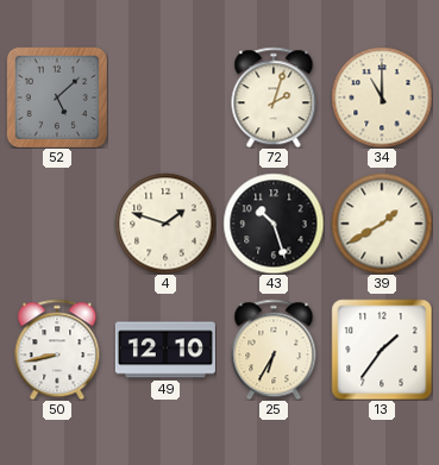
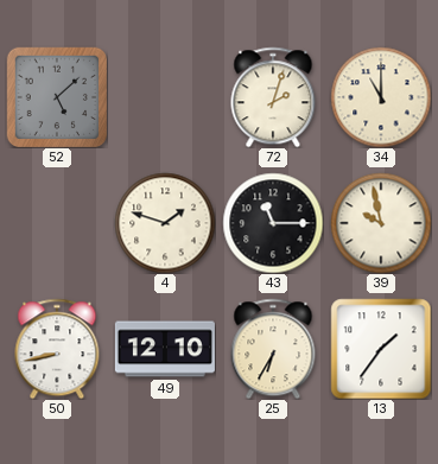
43: 10:27 -> 11:15 (273, 223)
39: 1:40 -> 9:58 (381, 223)
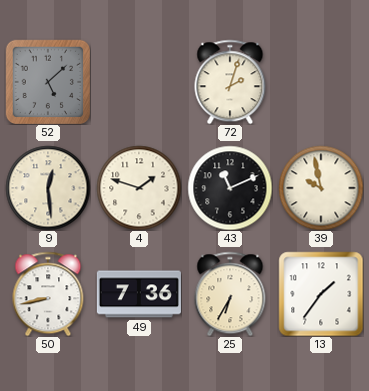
34: 11:00 -> none (381, 97)
9: none -> 12:29 (48, 188)
43: 11:15 -> 11:11 (230, 188)
49: 12:10 -> 7:36 (139, 294)
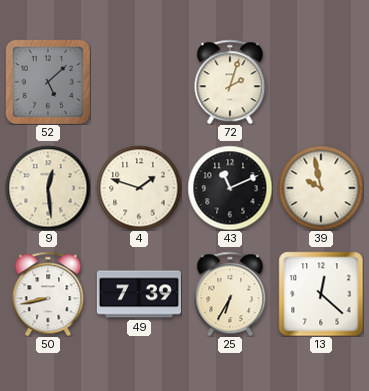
49: 7:36 -> 7:39 (139, 294)
13: 1:36 -> 12:22 (321, 294)
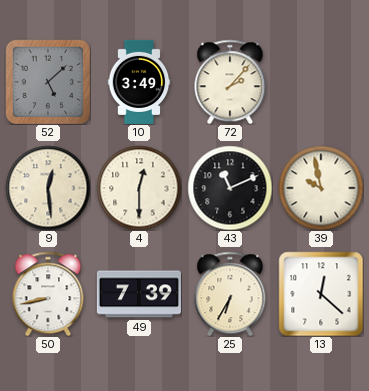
10: none -> 3:49 (139, 82)
72: 2:03 -> 2:07 (230, 82)
4: 1:48 -> 12:30 (139, 188)
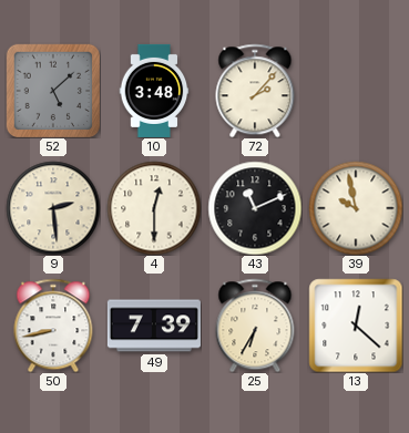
10: 3:49 -> 3:48 (154, 91)
9: 12:29 -> 2:29 (53, 208)
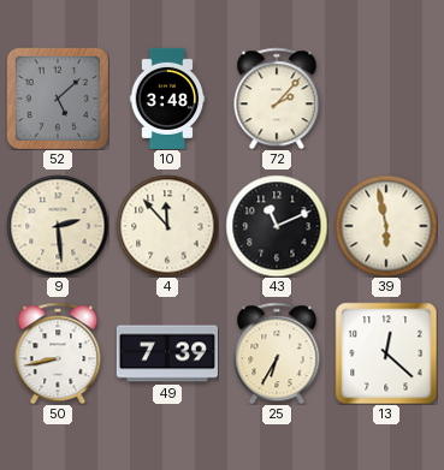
4: 12:30 -> 11:53 (167, 226)
39: 9:58 -> 5:58 (386, 226)
